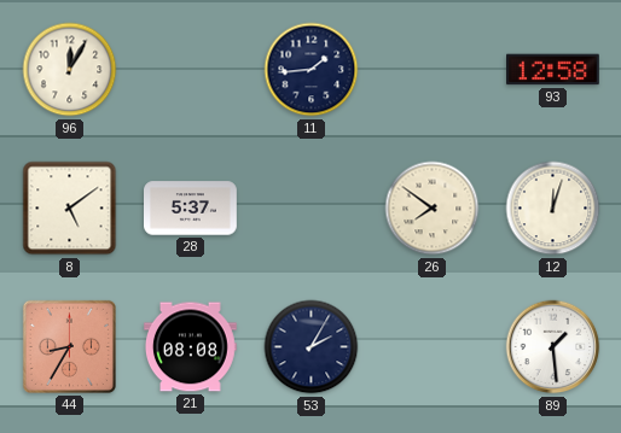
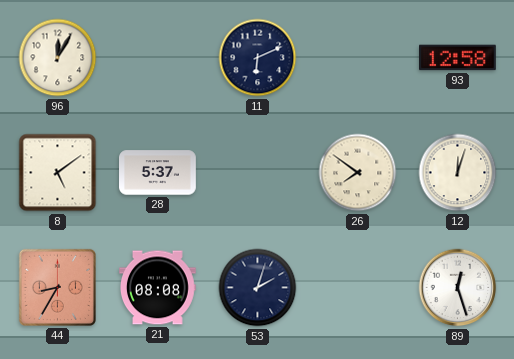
11: 1:44 -> 6:11 (258, 58)
53: 2:05 -> 2:03 (258, 288)
89: 1:29 -> 12:27 (458, 288)
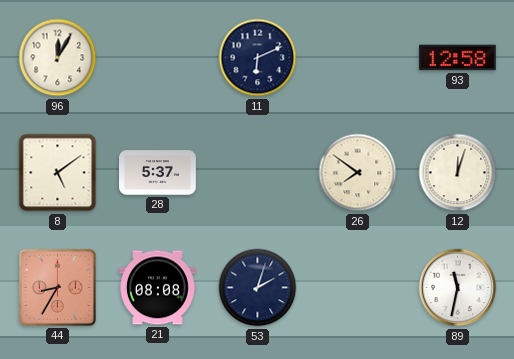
89: 12:27 -> 11:32 (458, 288)
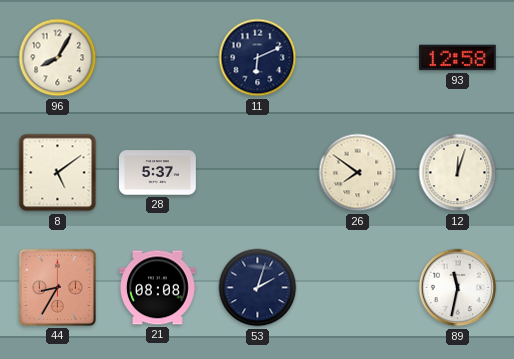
96: 12:05 -> 8:05 (58, 58)
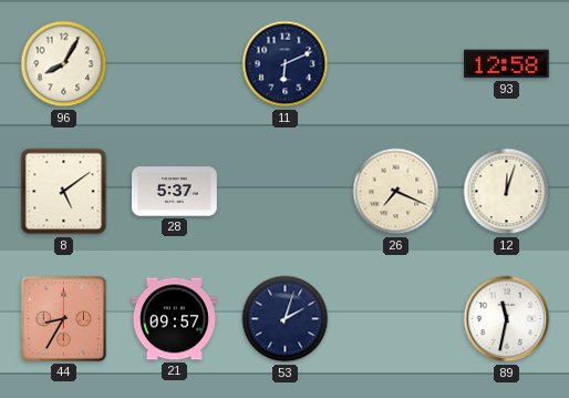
26: 7:51 -> 7:19 (396, 192)
21: 08:08 -> 09:57 (175, 319)
